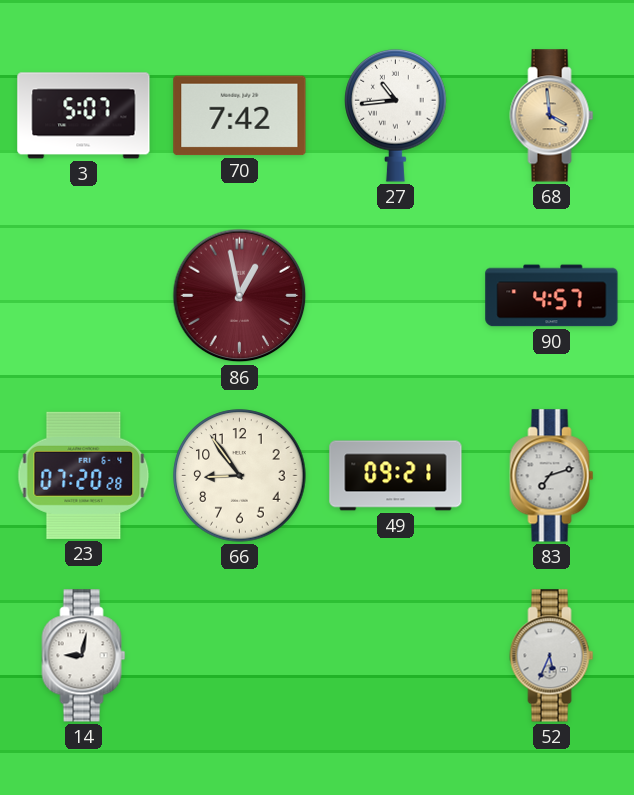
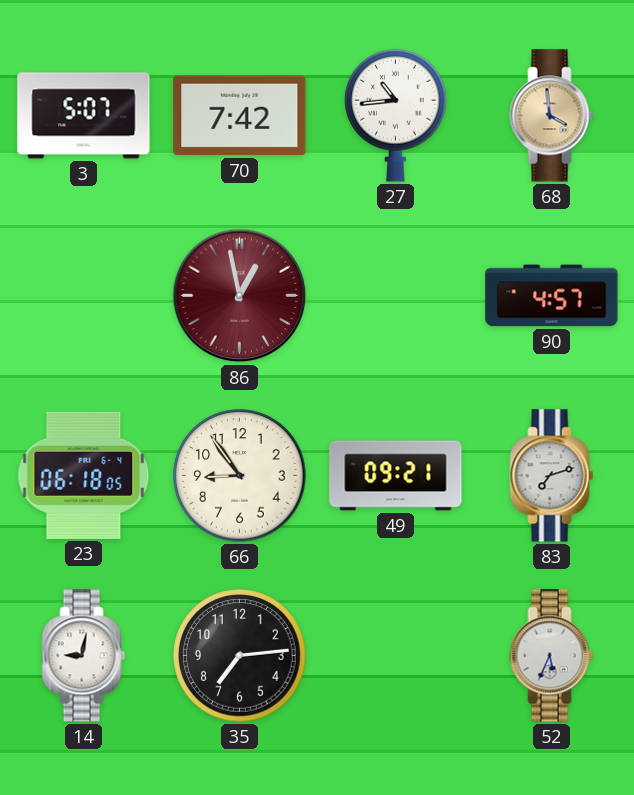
23: 07:20 -> 06:18 (84, 475)
35: none -> 7:14 (240, 656)
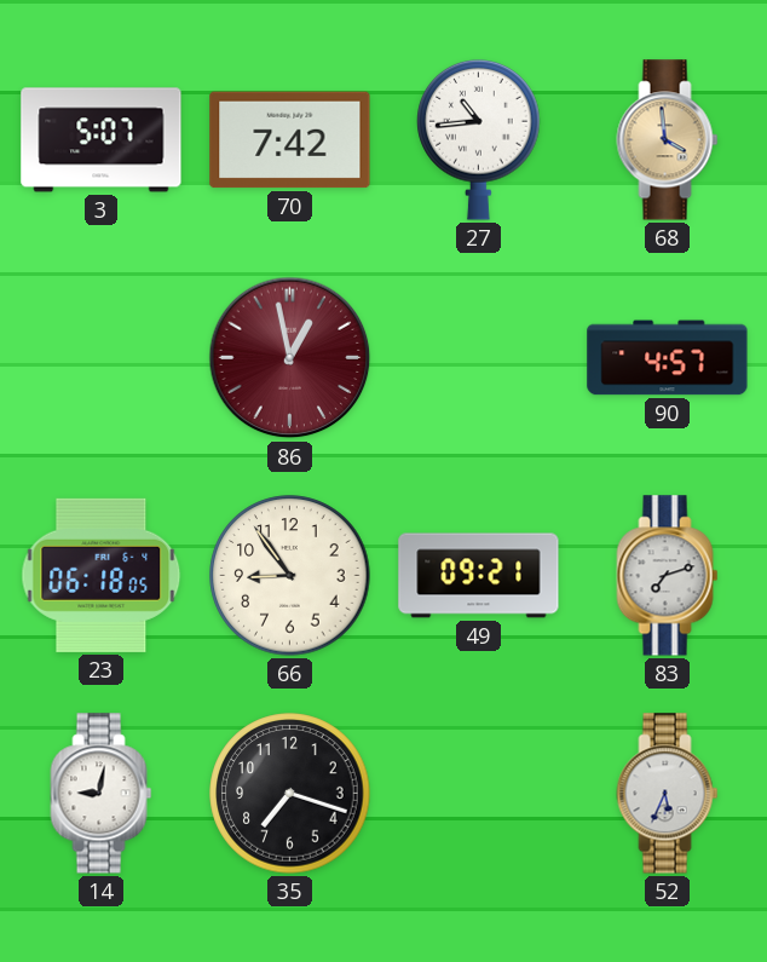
35: 7:14 -> 7:18 (290, 794)
